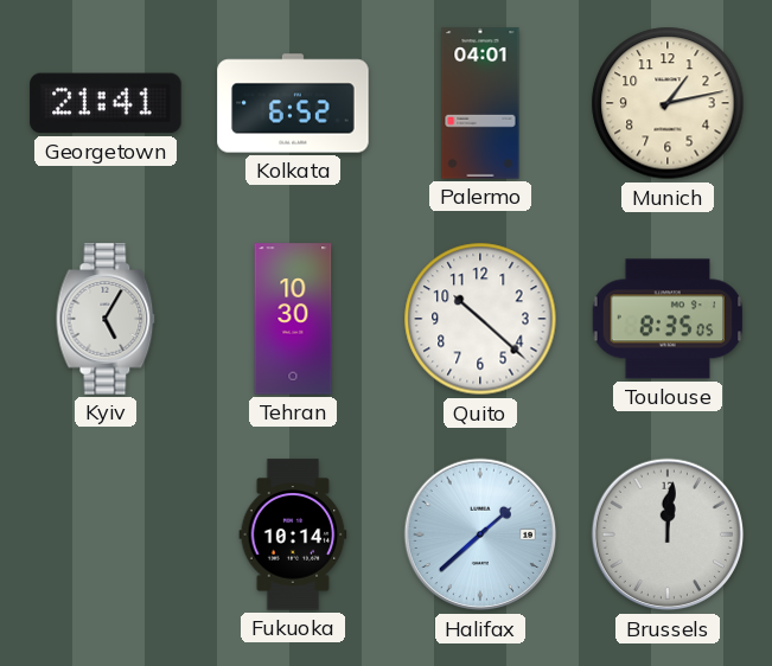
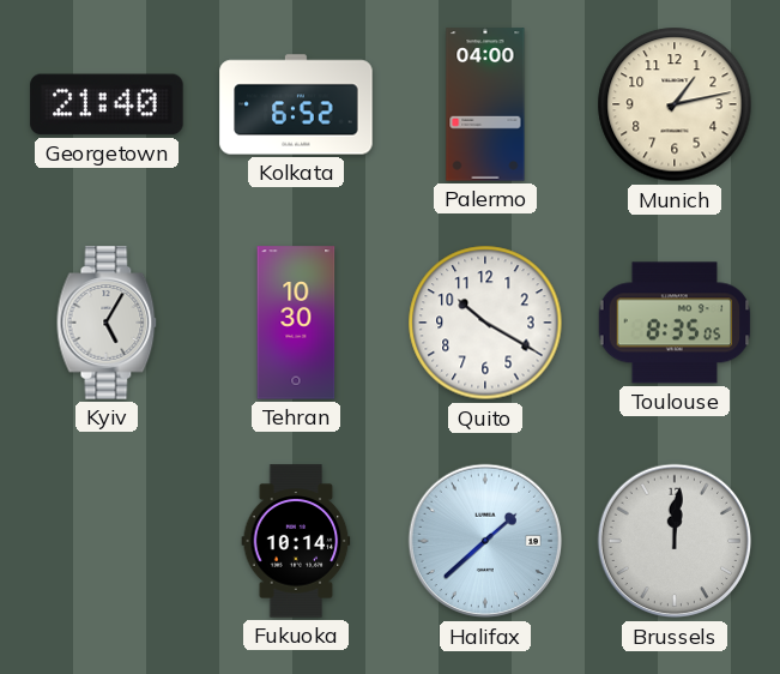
Georgetown: 21:41 -> 21:40 (107, 104)
Palermo: 04:01 -> 04:00 (485, 104)
Quito: 10:22 -> 10:20 (485, 323)
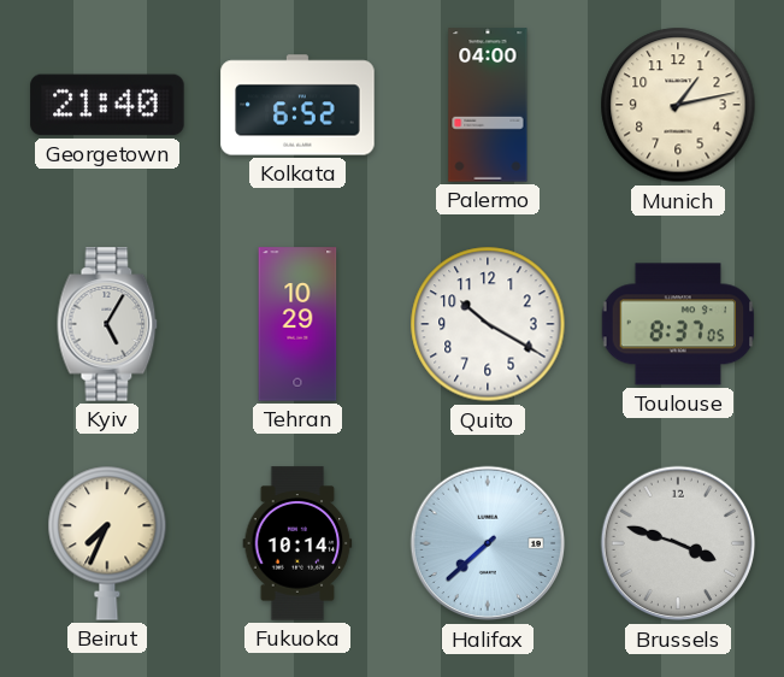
Tehran: 10:30 -> 10:29 (297, 324)
Toulouse: 8:35 -> 8:37 (678, 324)
Beirut: none -> 7:34 (107, 543)
Halifax: 1:38 -> 7:38 (488, 543)
Brussels: 12:01 -> 3:48 (678, 543)
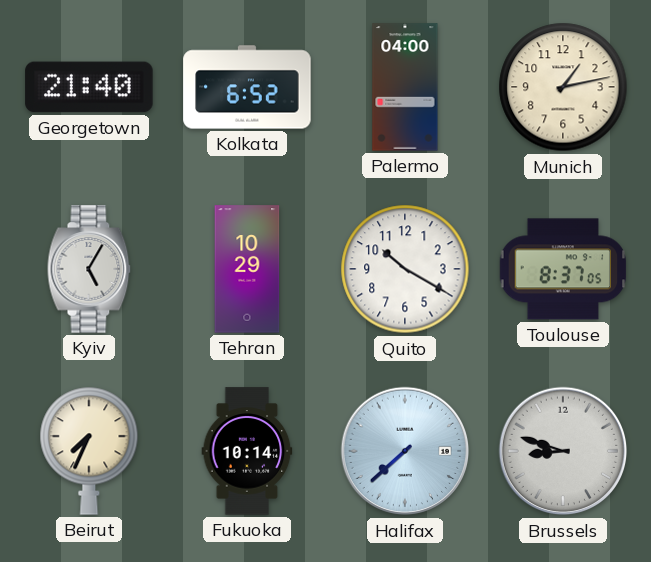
Brussels: 3:48 -> 8:48 (563, 451)
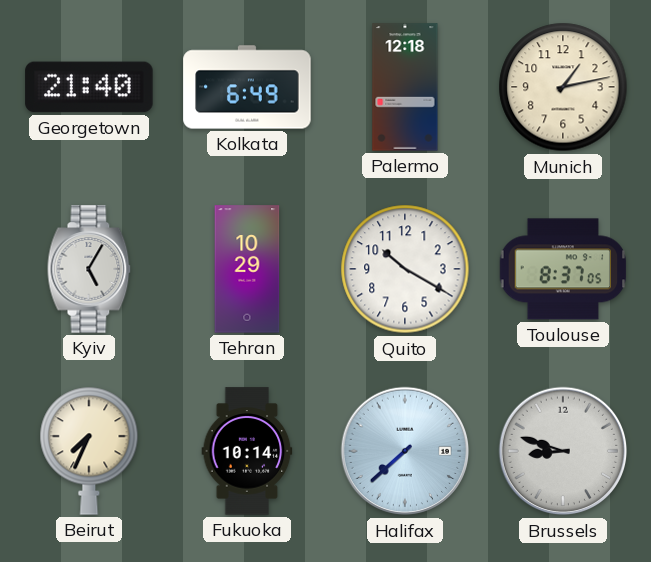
Kolkata: 6:52 -> 6:49 (247, 87)
Palermo: 04:00 -> 12:18 (405, 87)
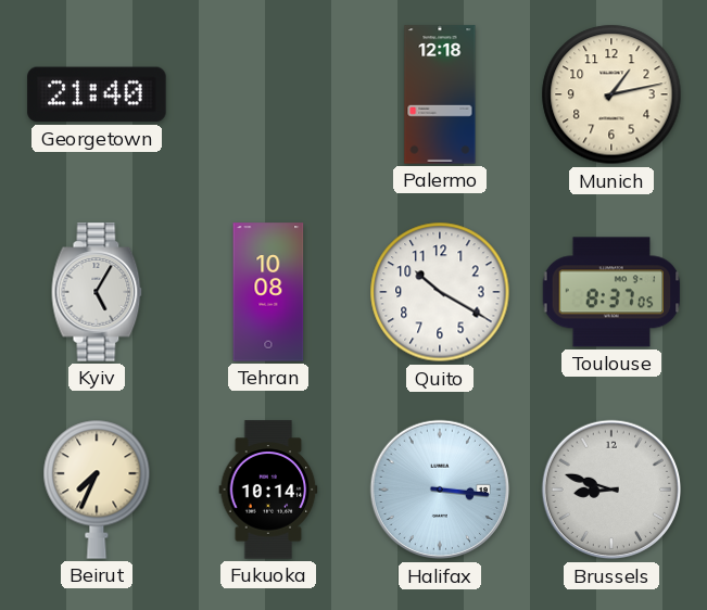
Kolkata: 6:49 -> none (247, 87)
Tehran: 10:29 -> 10:08 (268, 292)
Halifax: 7:38 -> 3:16 (440, 490)
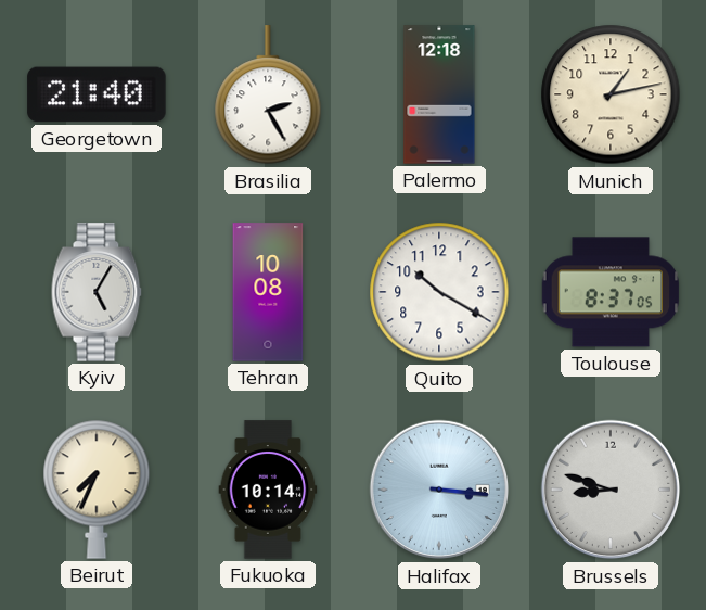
Brasilia: none -> 2:25 (268, 96)
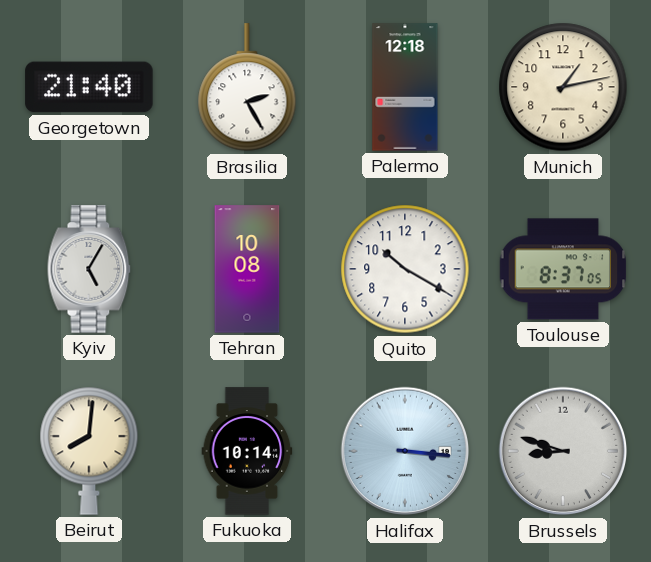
Beirut: 7:34 -> 8:01 (89, 451)
